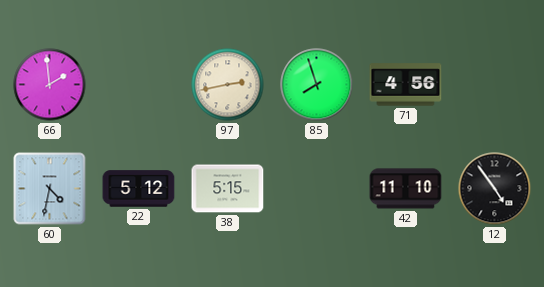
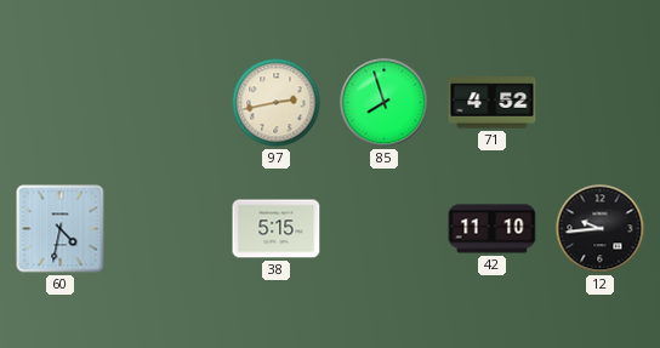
66: 1:59 -> none (50, 85)
71: 4:56 -> 4:52 (493, 103)
22: 5:12 -> none (139, 189)
12: 4:54 -> 9:44 (601, 229)
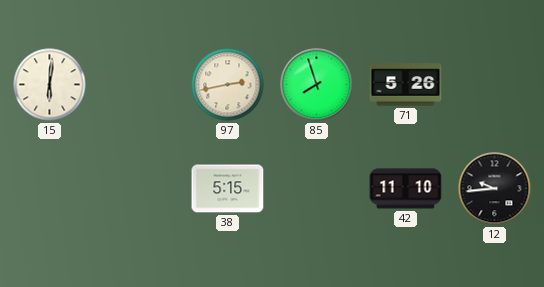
15: none -> 6:01 (50, 85)
71: 4:52 -> 5:26 (406, 85)
60: 4:32 -> none (61, 229)
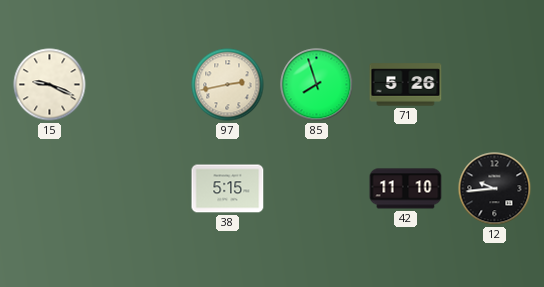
15: 6:01 -> 9:19 (50, 85)
